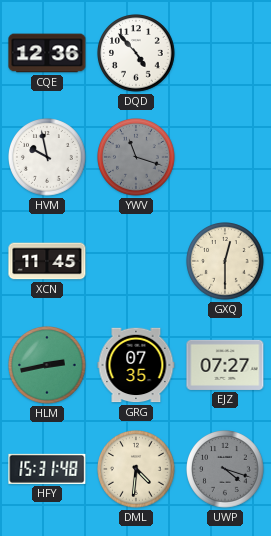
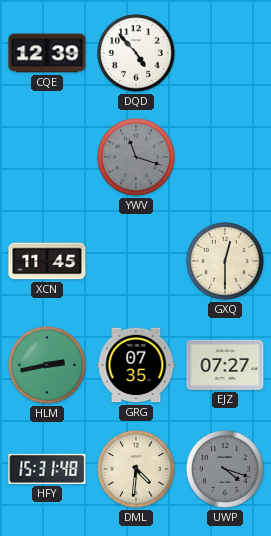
CQE: 12:36 -> 12:39 (47, 53)
HVM: 9:58 -> none (48, 158)
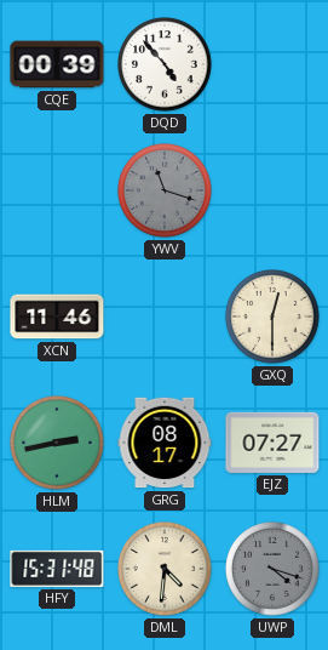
CQE: 12:39 -> 00:39 (57, 64)
XCN: 11:45 -> 11:46 (57, 317)
GRG: 07:35 -> 08:17 (165, 443)
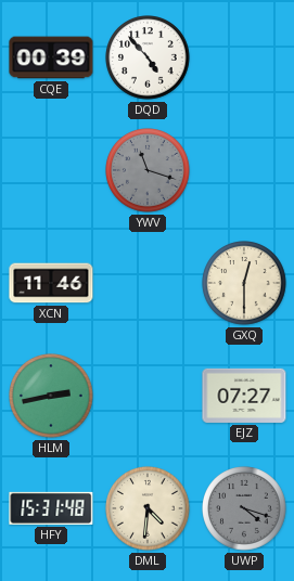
GRG: 08:17 -> none (165, 443)
